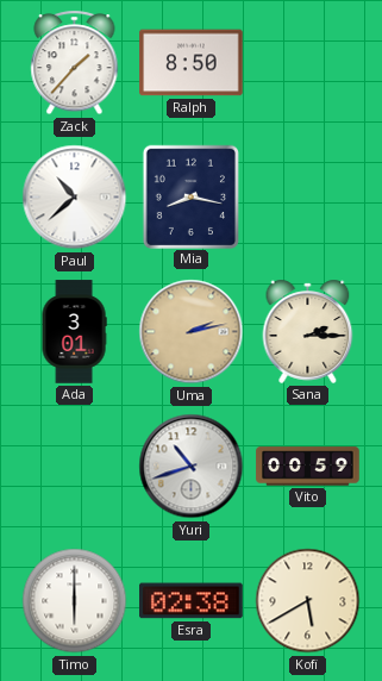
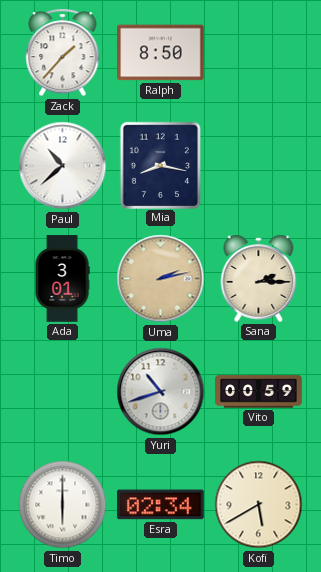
Esra: 02:38 -> 02:34 (161, 505)
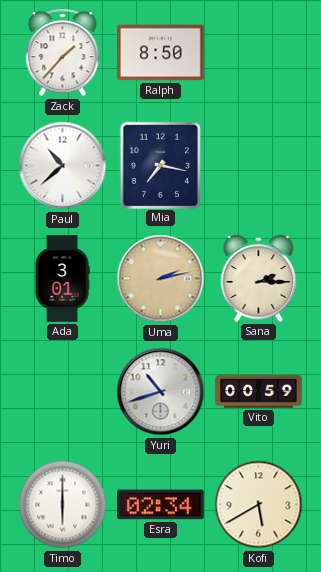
Mia: 8:17 -> 7:17 (160, 165)
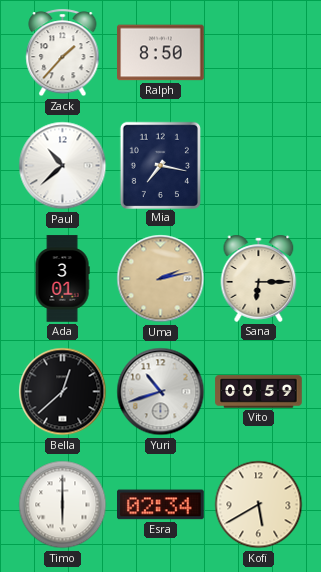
Sana: 2:15 -> 6:15 (259, 278)
Bella: none -> 12:38 (63, 392)
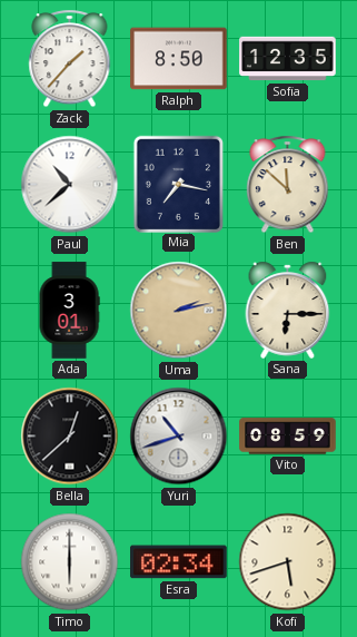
Sofia: none -> 12:35 (288, 59)
Ben: none -> 11:52 (288, 185)
Vito: 00:59 -> 08:59 (288, 437)
Kofi: 5:40 -> 5:42 (288, 562)
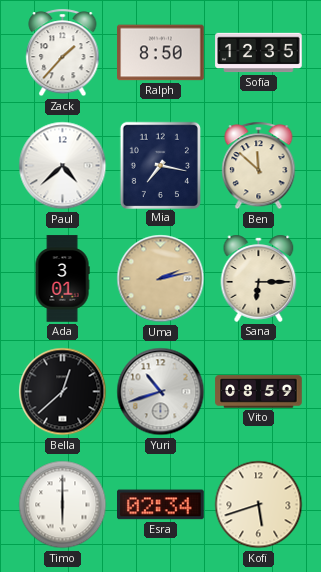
Paul: 10:38 -> 4:38 (63, 166)
